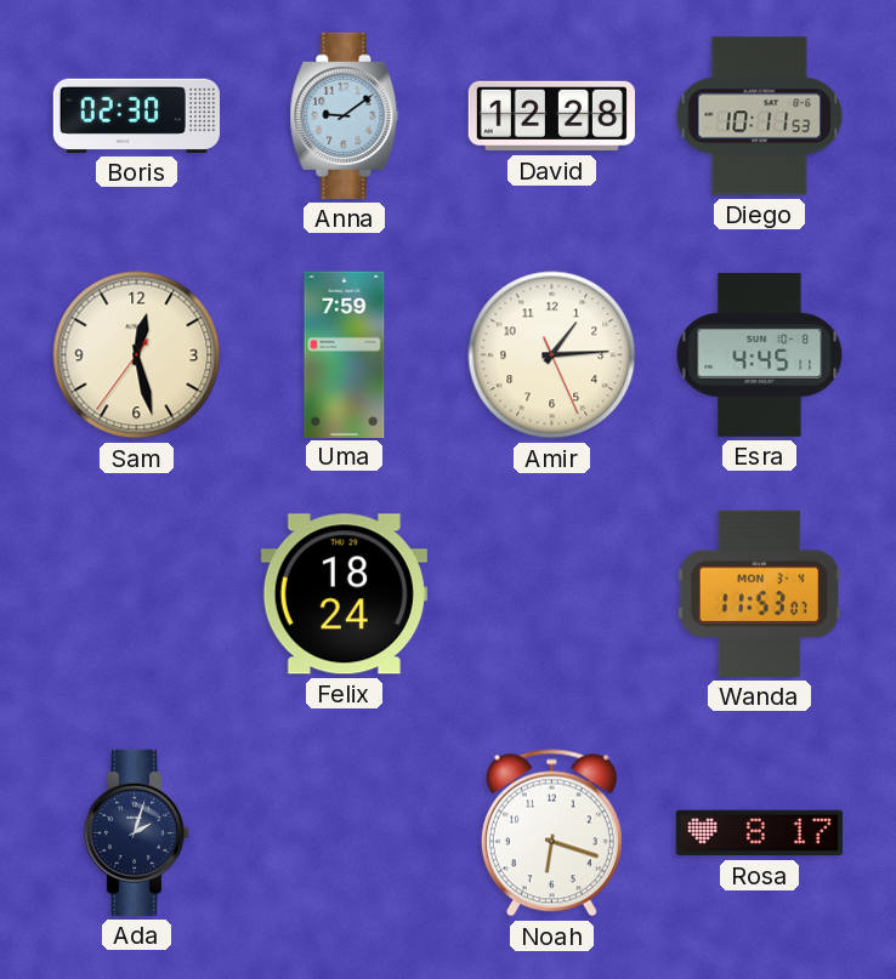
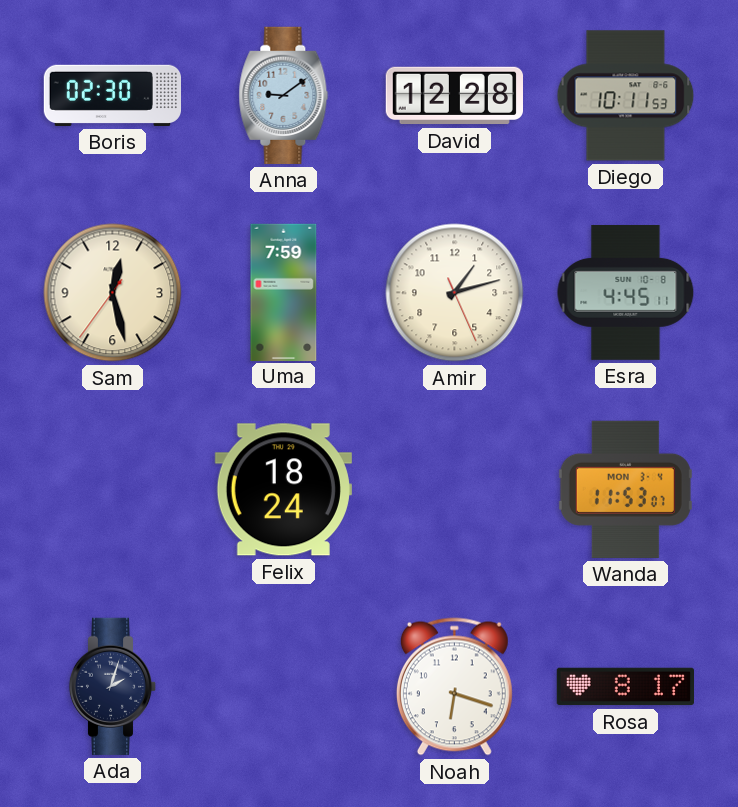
Amir: 1:14 -> 1:12 (455, 293)
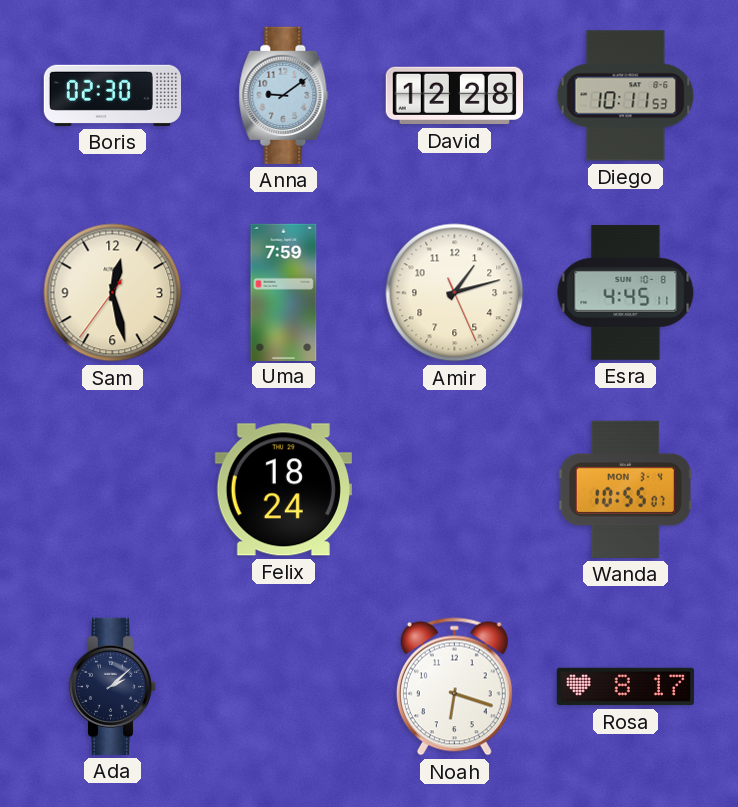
Wanda: 11:53 -> 10:55 (625, 489)
Ada: 2:03 -> 2:08 (113, 686)
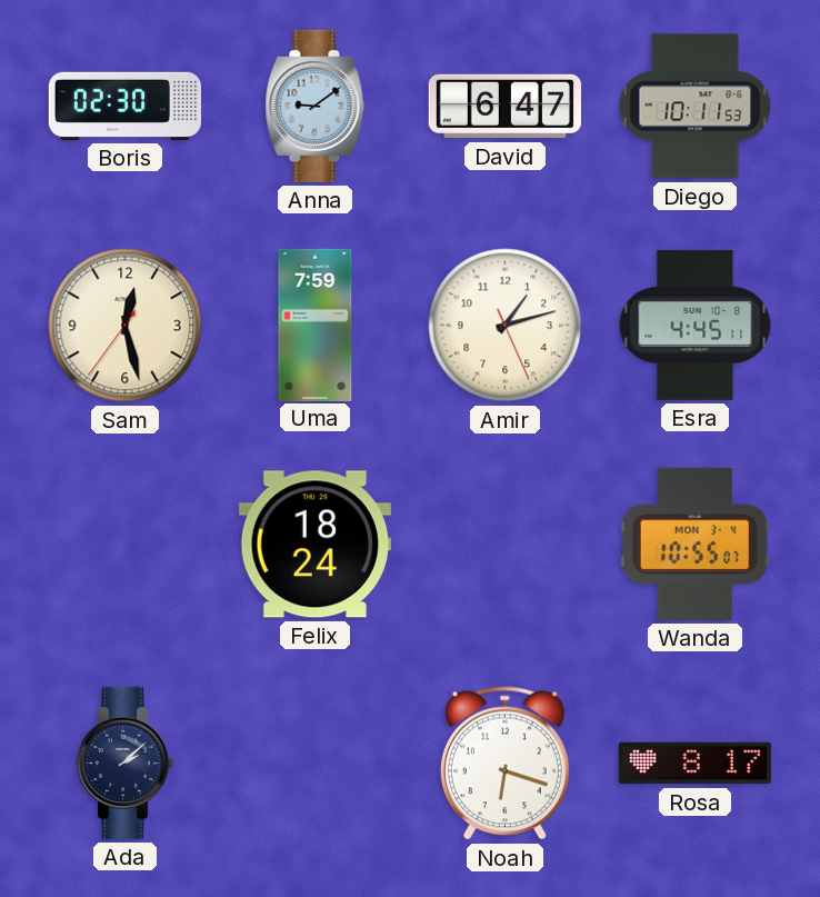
David: 12:28 -> 6:47 (504, 107)
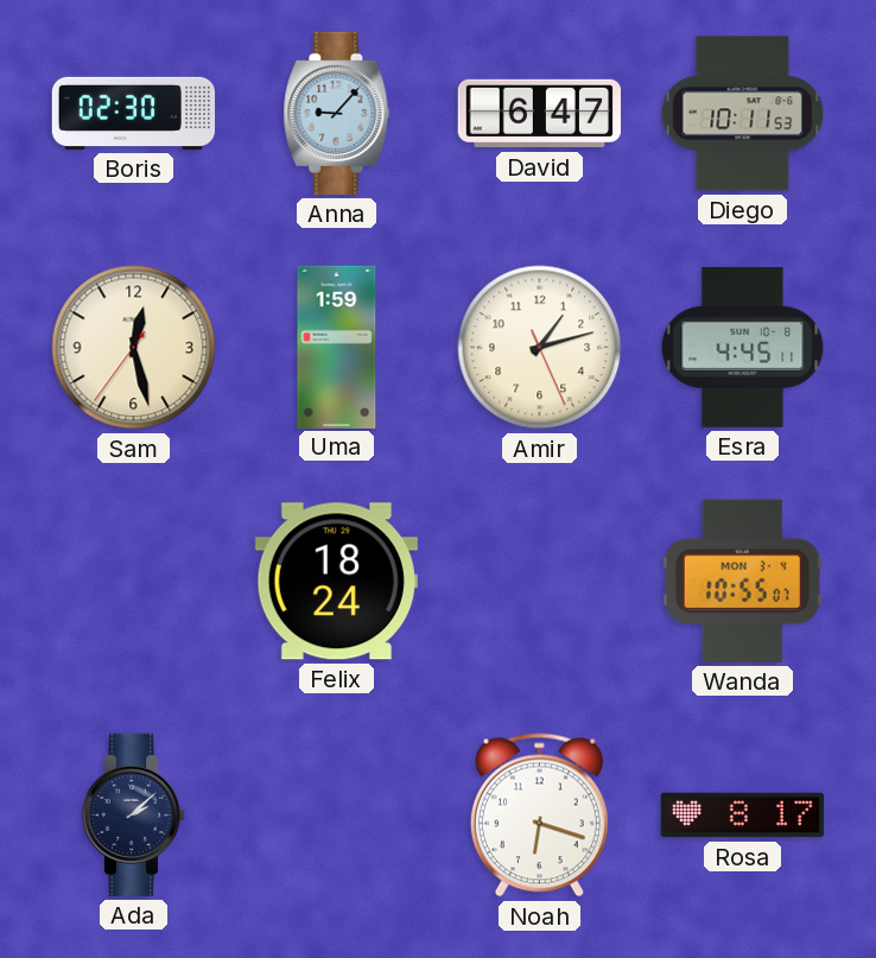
Anna: 9:09 -> 9:07 (337, 113)
Uma: 7:59 -> 1:59 (337, 347)
